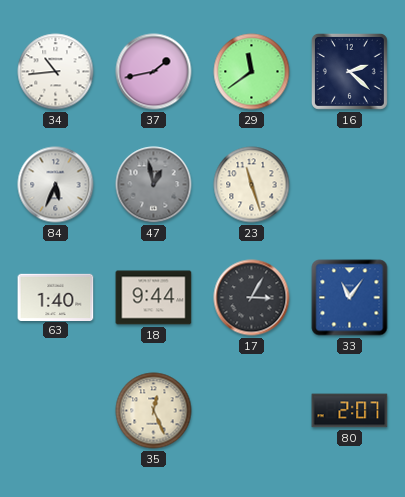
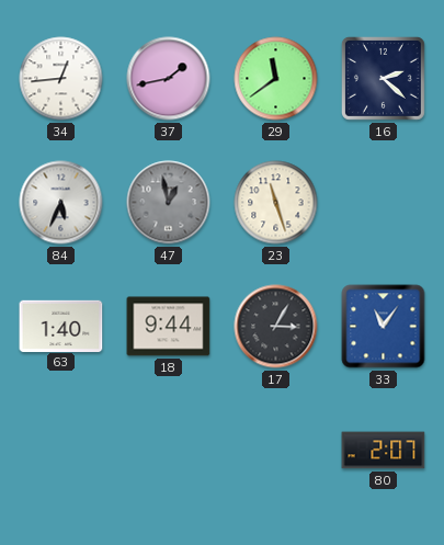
34: 10:44 -> 12:44 (61, 79)
35: 12:26 -> none (154, 411)
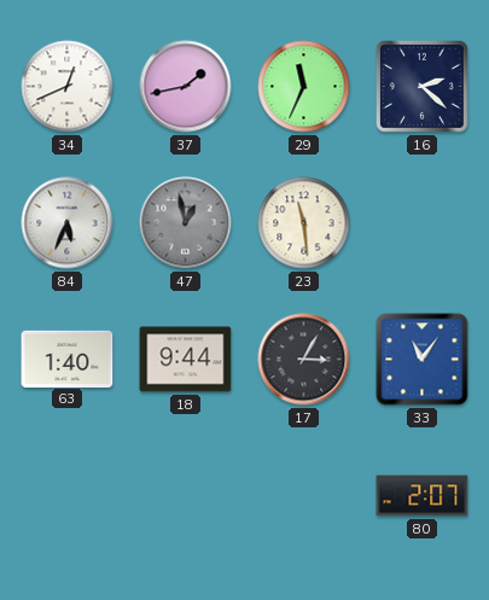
34: 12:44 -> 12:41 (68, 87)
29: 11:39 -> 11:34 (304, 87)
23: 11:27 -> 11:29 (304, 223)
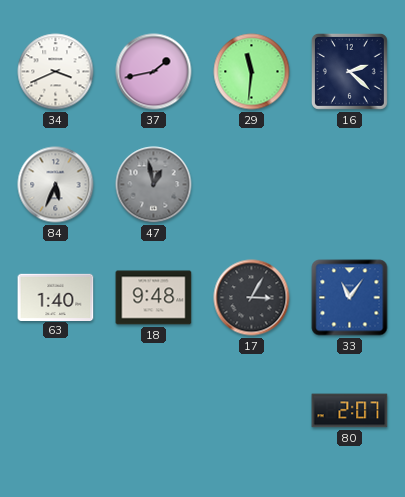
34: 12:41 -> 3:41 (56, 72)
29: 11:34 -> 11:31 (252, 72)
23: 11:29 -> none (304, 223)
18: 9:44 -> 9:48 (154, 298)
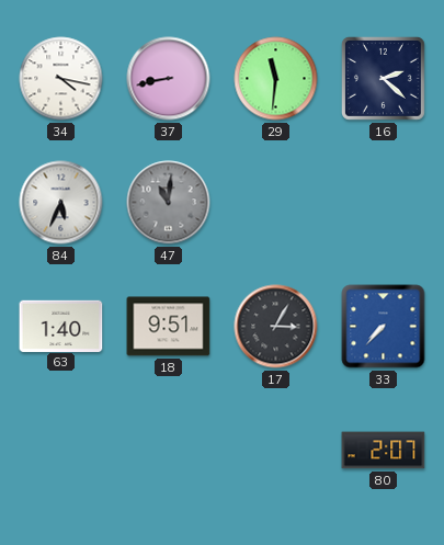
34: 3:41 -> 4:17 (61, 79)
37: 1:43 -> 8:43 (169, 79)
47: 12:58 -> 11:01 (169, 203)
18: 9:48 -> 9:51 (169, 327)
33: 11:06 -> 7:37 (384, 327)
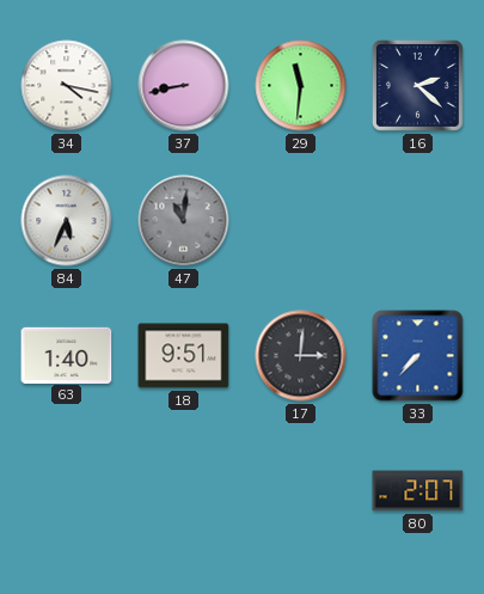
17: 3:05 -> 3:01 (301, 356)
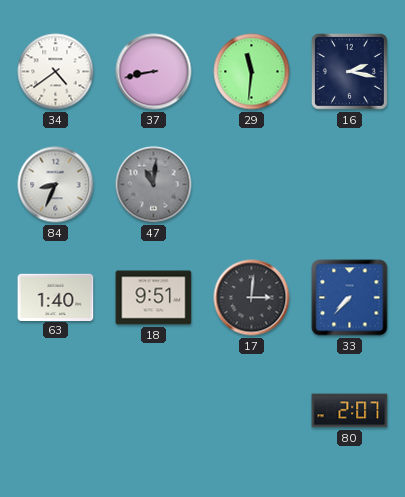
34: 4:17 -> 4:39 (56, 72)
16: 2:22 -> 2:17 (349, 71)
84: 5:34 -> 8:34 (56, 185)
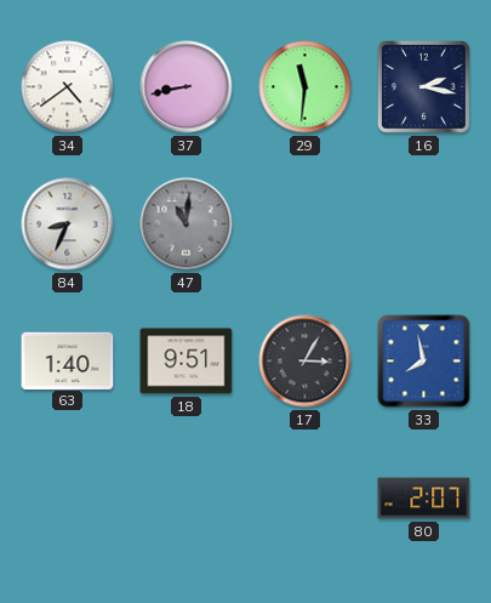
17: 3:01 -> 3:05 (306, 362)
33: 7:37 -> 7:58 (424, 362)
